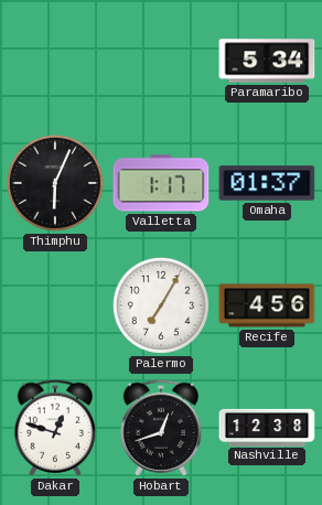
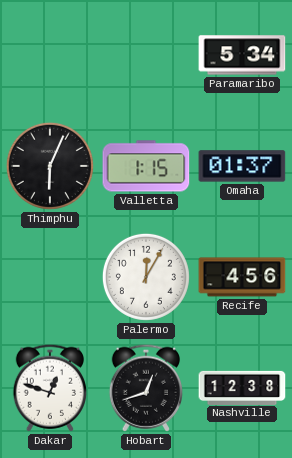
Valletta: 1:17 -> 1:15 (146, 166)
Palermo: 7:05 -> 12:05 (146, 277)
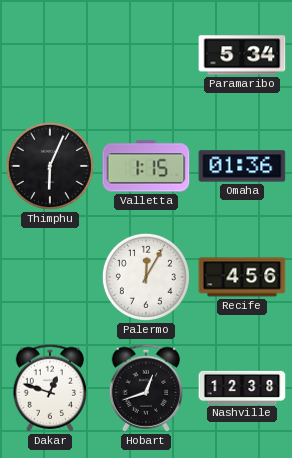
Omaha: 01:37 -> 01:36 (242, 166)
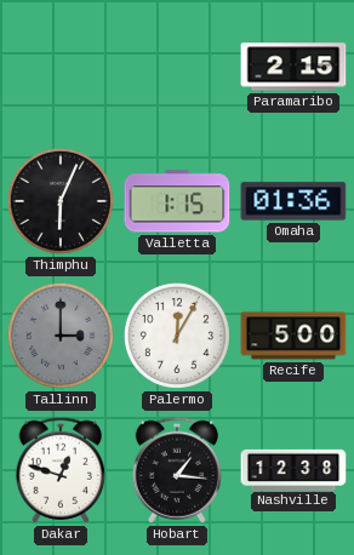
Paramaribo: 5:34 -> 2:15 (293, 67)
Tallinn: none -> 3:00 (61, 336)
Recife: 4:56 -> 5:00 (293, 336)
Hobart: 12:42 -> 1:16 (176, 470)
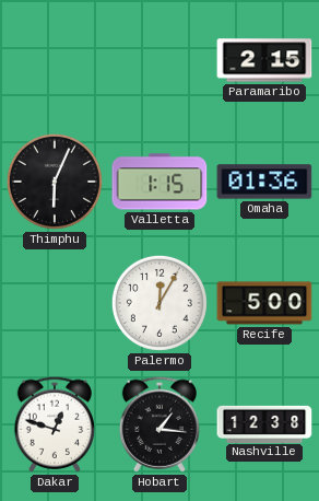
Tallinn: 3:00 -> none (61, 336)
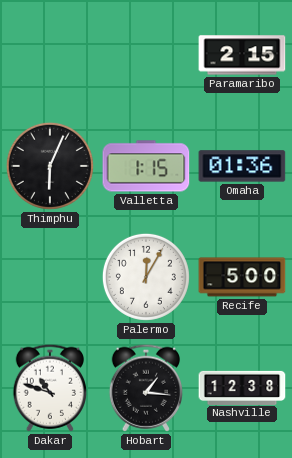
Dakar: 12:48 -> 10:48 (49, 388)
